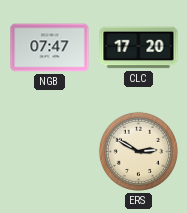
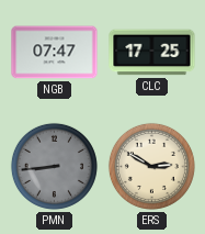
CLC: 17:20 -> 17:25 (152, 53)
PMN: none -> 8:44 (54, 166)
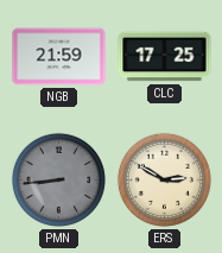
NGB: 07:47 -> 21:59 (59, 57)
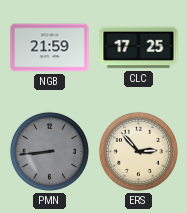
ERS: 2:50 -> 2:53 (138, 151)
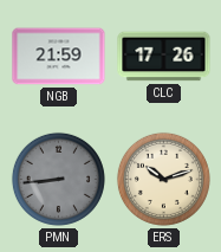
CLC: 17:25 -> 17:26 (164, 57)
ERS: 2:53 -> 10:12 (163, 179)
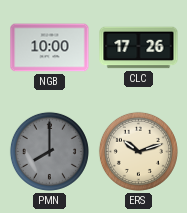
NGB: 21:59 -> 10:00 (50, 48)
PMN: 8:44 -> 8:00 (49, 151)
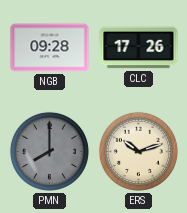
NGB: 10:00 -> 09:28 (50, 48)
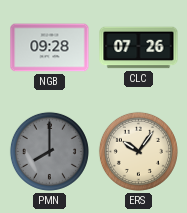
CLC: 17:26 -> 07:26 (139, 48)
ERS: 10:12 -> 10:06 (138, 151)
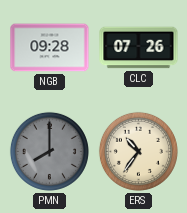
ERS: 10:06 -> 10:36 (138, 151)
